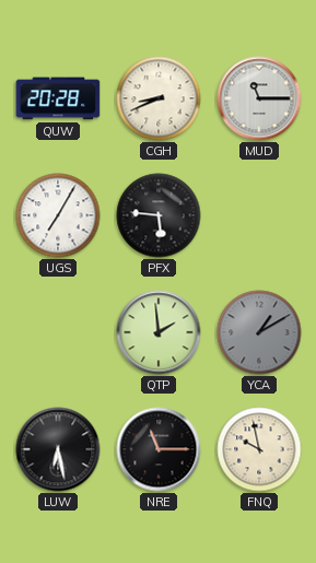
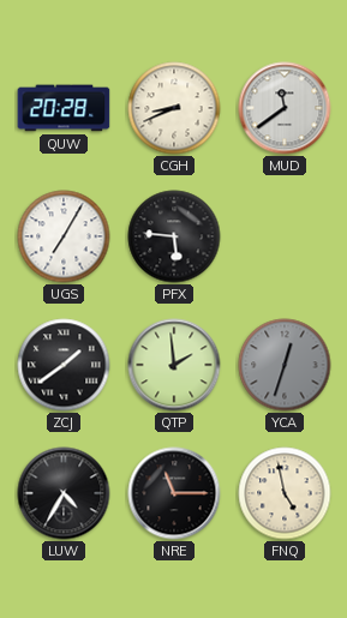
MUD: 11:15 -> 11:39 (285, 108)
ZCJ: none -> 1:39 (64, 365)
YCA: 1:10 -> 12:33 (285, 365)
LUW: 6:28 -> 4:35 (64, 493)
FNQ: 9:58 -> 4:58 (285, 493)
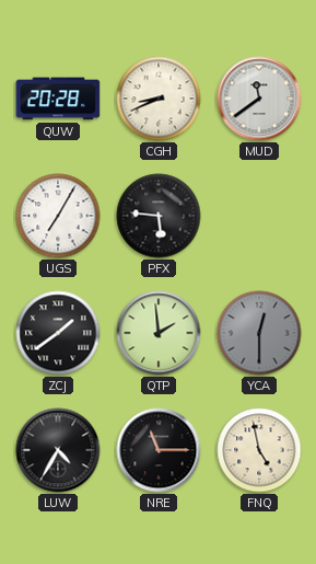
YCA: 12:33 -> 12:30 (259, 333)
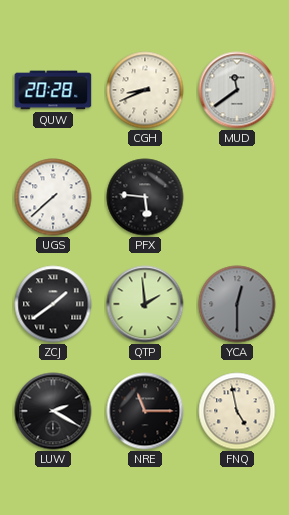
UGS: 7:05 -> 7:38 (53, 197)
LUW: 4:35 -> 2:20 (53, 411)
